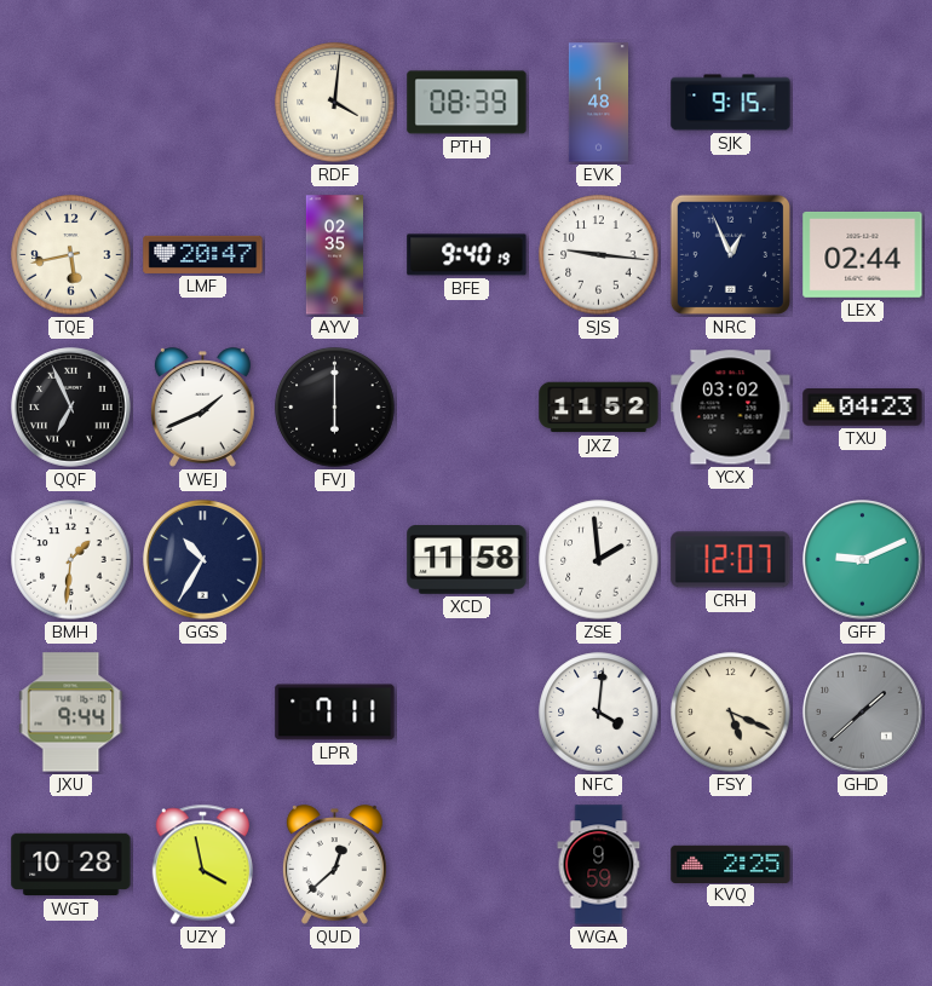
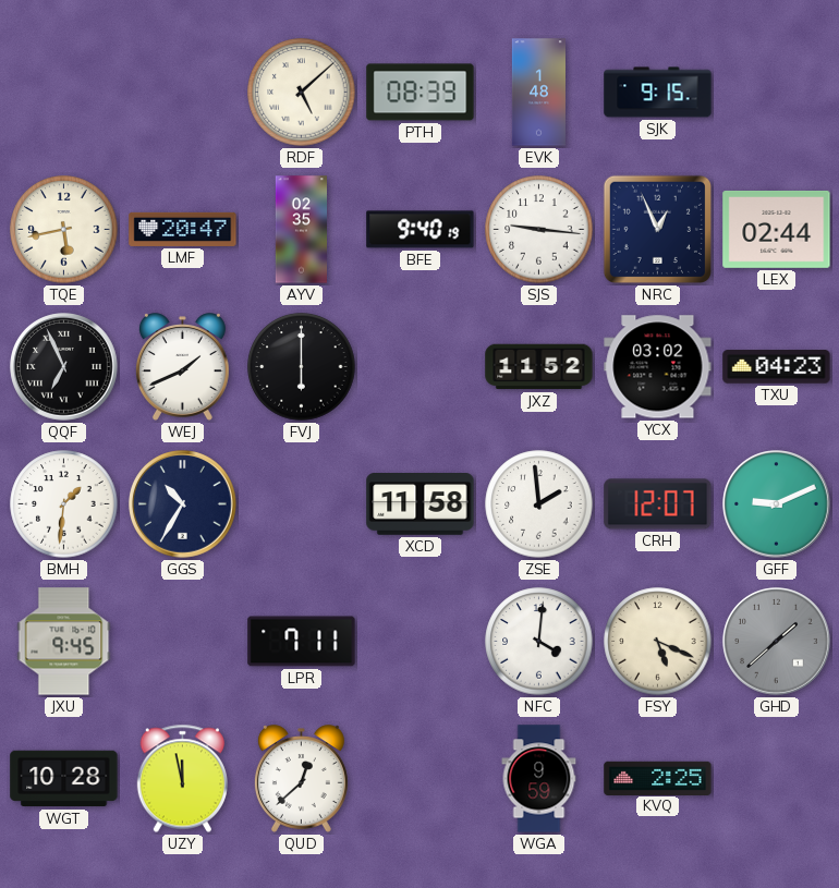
RDF: 4:01 -> 5:08 (302, 93)
JXU: 9:44 -> 9:45 (64, 642)
UZY: 3:58 -> 11:58 (182, 779)
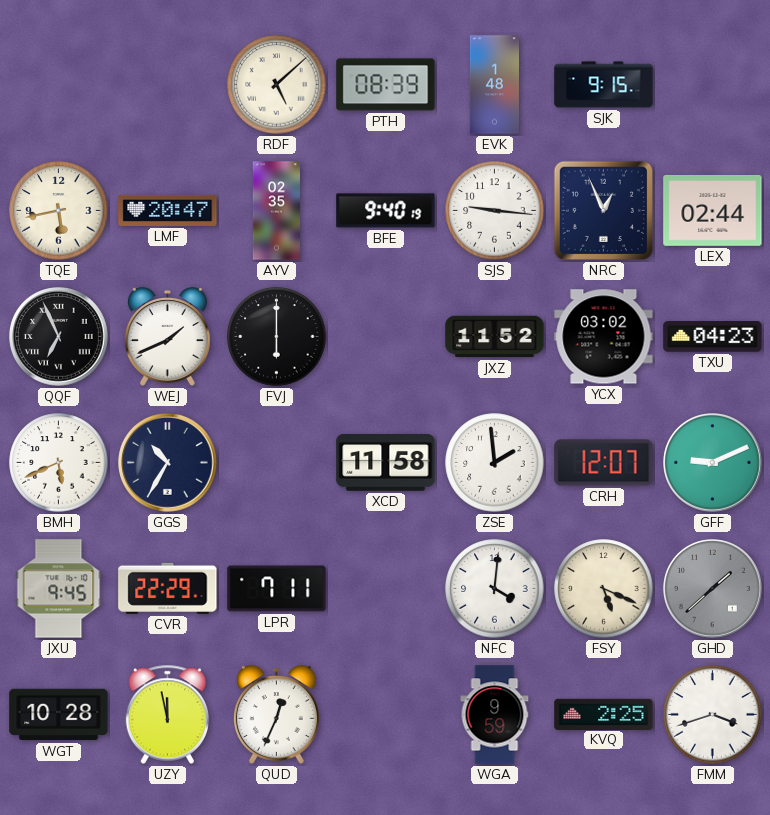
BMH: 1:31 -> 5:41 (59, 463)
CVR: none -> 22:29 (168, 588)
QUD: 12:38 -> 12:34 (276, 715)
FMM: none -> 3:42 (713, 715)
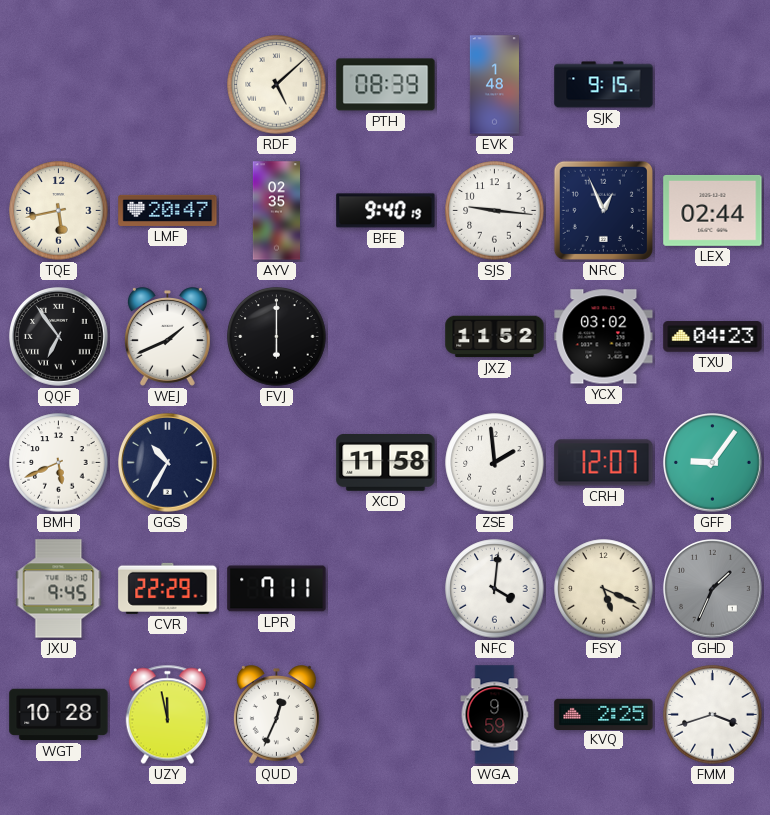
QQF: 6:56 -> 6:54 (59, 337)
GFF: 9:11 -> 9:06 (713, 463)
GHD: 1:38 -> 1:34 (713, 589)
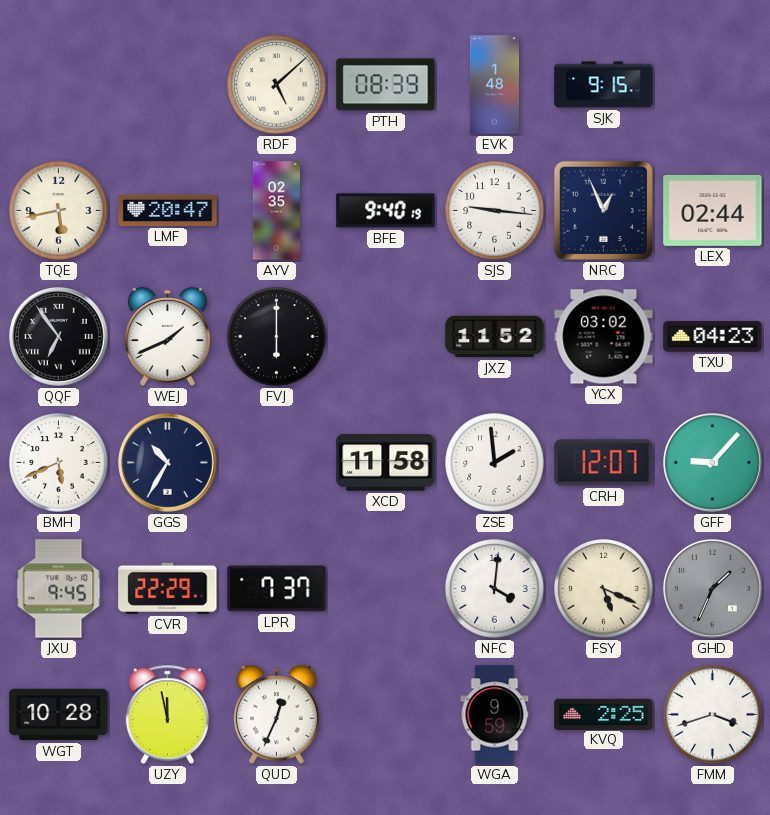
GFF: 9:06 -> 9:07 (713, 463)
LPR: 7:11 -> 7:37 (277, 589)
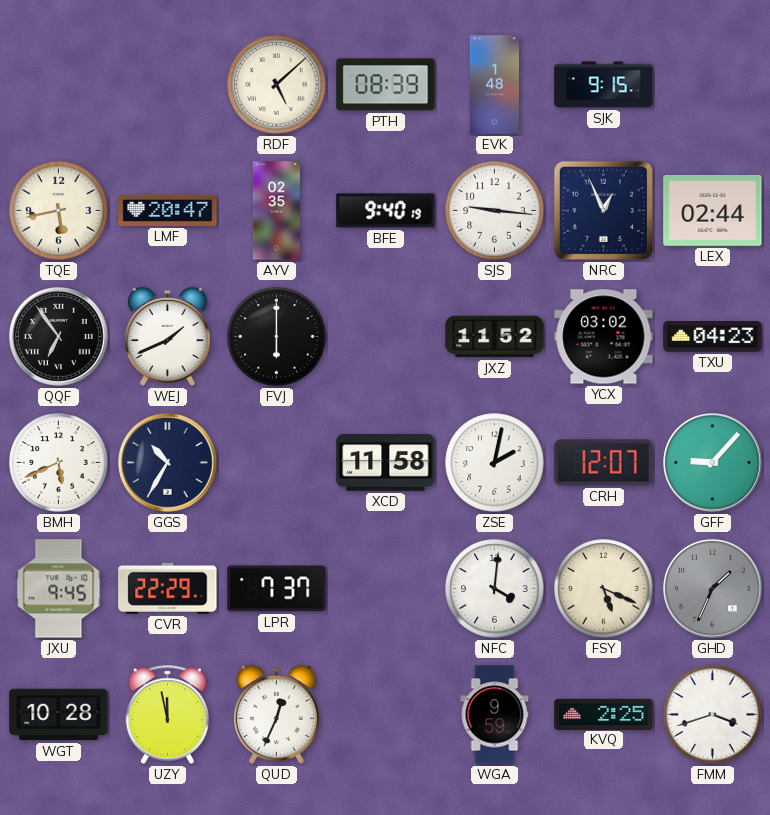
ZSE: 1:59 -> 2:02 (495, 463)
